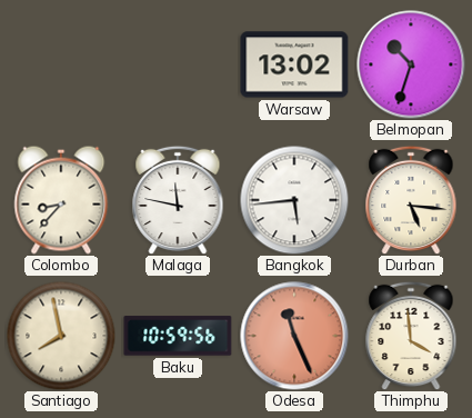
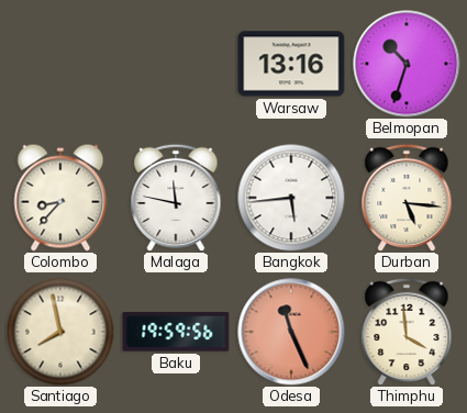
Warsaw: 13:02 -> 13:16 (291, 64)
Baku: 10:59 -> 19:59 (176, 332)
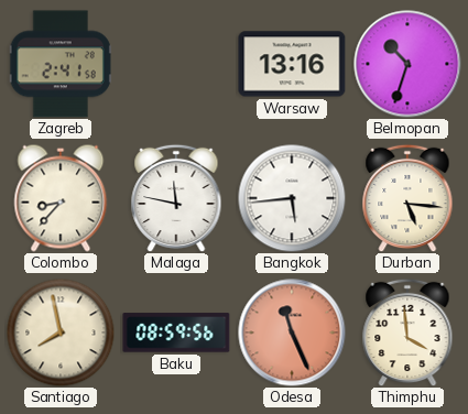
Zagreb: none -> 2:41 (61, 64)
Baku: 19:59 -> 08:59 (176, 333)
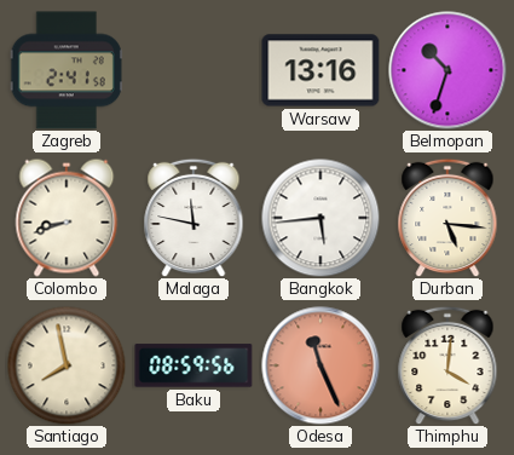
Colombo: 8:37 -> 8:42 (67, 218)
Thimphu: 3:59 -> 4:01 (447, 365)
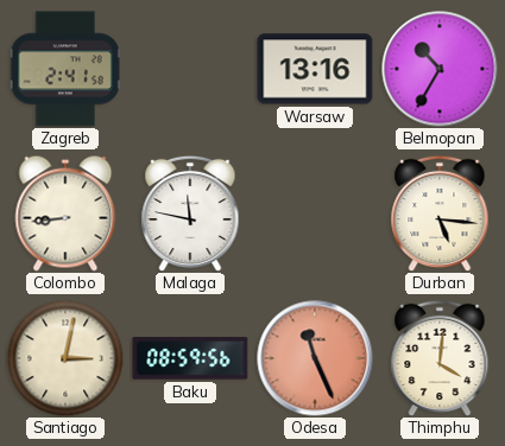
Belmopan: 10:33 -> 10:35 (440, 69)
Colombo: 8:42 -> 8:44 (65, 214)
Bangkok: 5:44 -> none (320, 218)
Santiago: 7:58 -> 3:02 (65, 358)
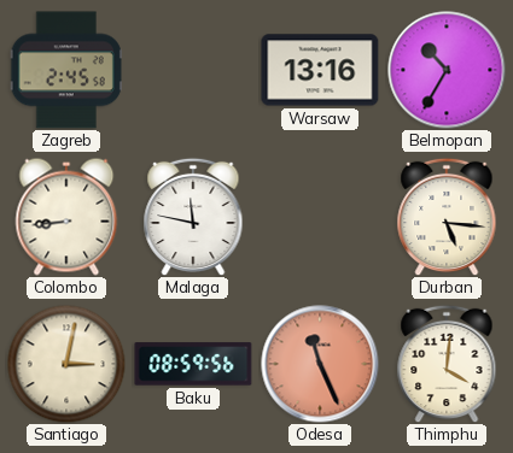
Zagreb: 2:41 -> 2:45 (66, 70)
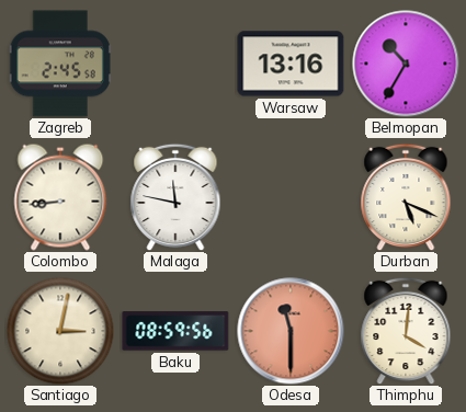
Durban: 5:16 -> 5:19 (406, 197)
Odesa: 11:26 -> 11:30 (291, 331)
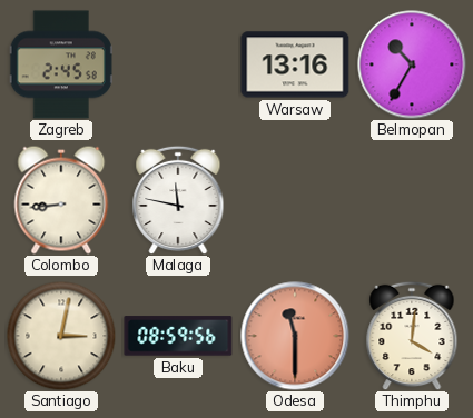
Durban: 5:19 -> none (406, 197)
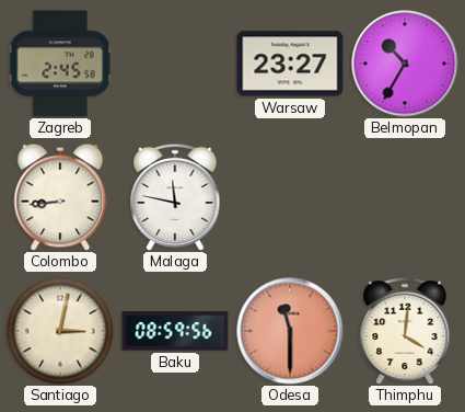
Warsaw: 13:16 -> 23:27 (290, 64)
